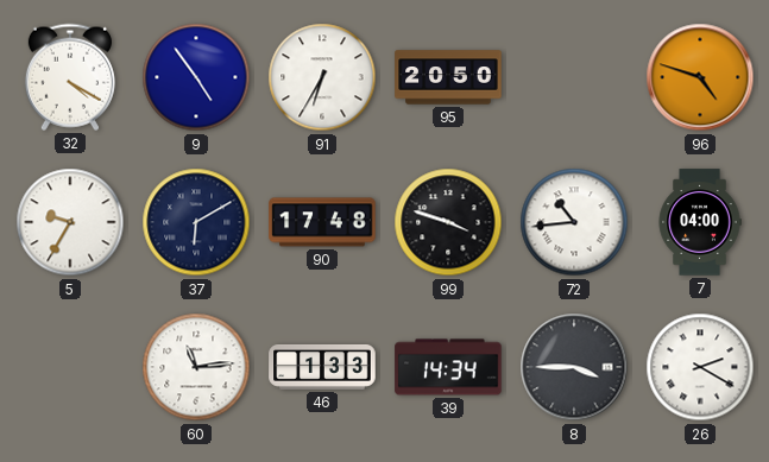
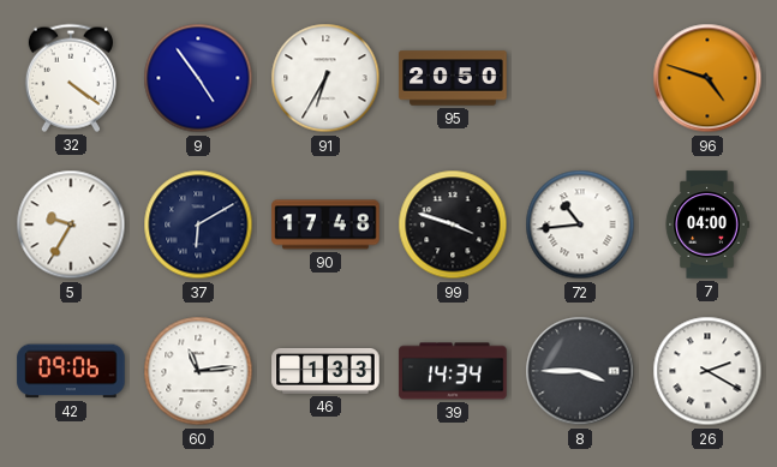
32: 4:20 -> 4:21 (71, 78)
42: none -> 09:06 (71, 371)
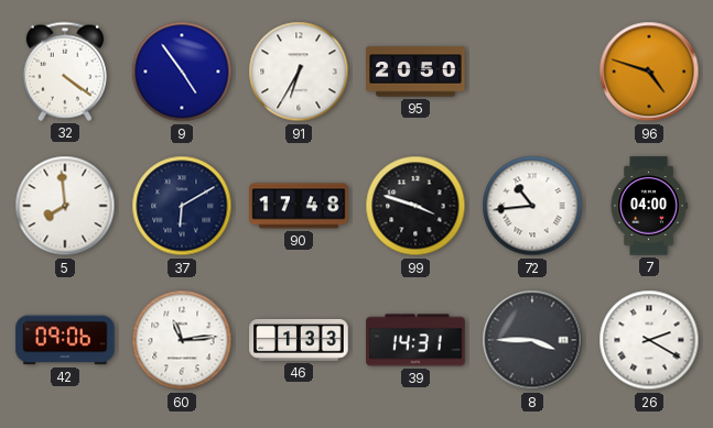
5: 9:35 -> 7:59 (65, 206)
39: 14:34 -> 14:31 (415, 340)
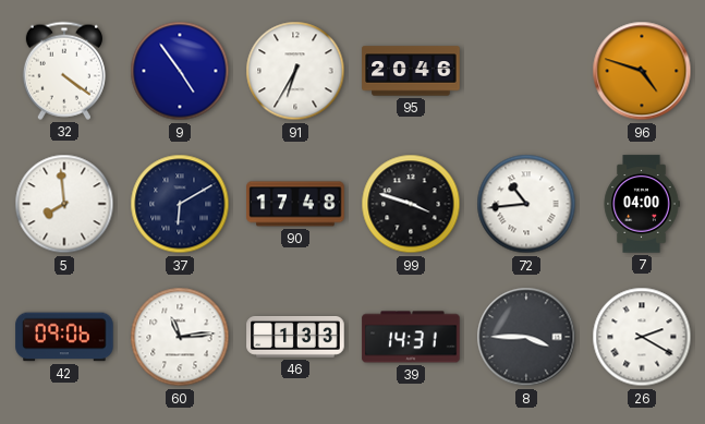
95: 20:50 -> 20:46 (411, 71)
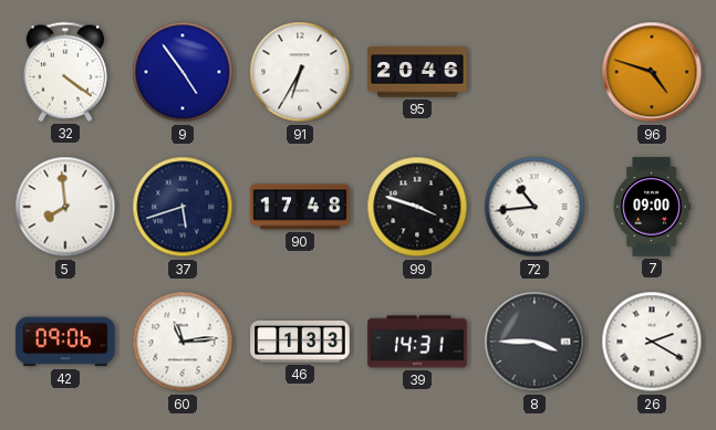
37: 6:10 -> 5:42 (183, 207)
7: 04:00 -> 09:00 (652, 207)
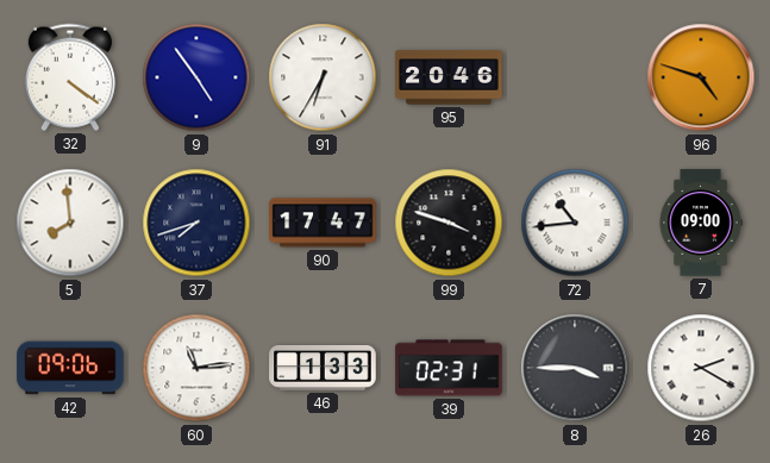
37: 5:42 -> 7:42 (196, 223)
90: 17:48 -> 17:47 (323, 223)
39: 14:31 -> 02:31 (449, 368)
